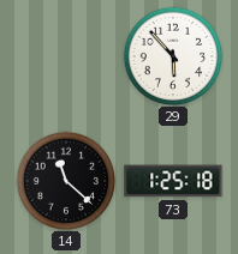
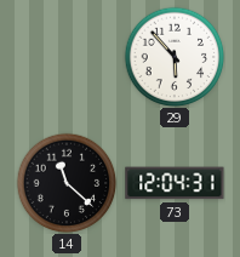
73: 1:25 -> 12:04 (175, 183)
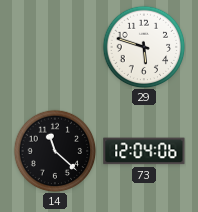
29: 5:53 -> 5:48 (144, 47)
73: 12:04:31 -> 12:04:06 (144, 151)
